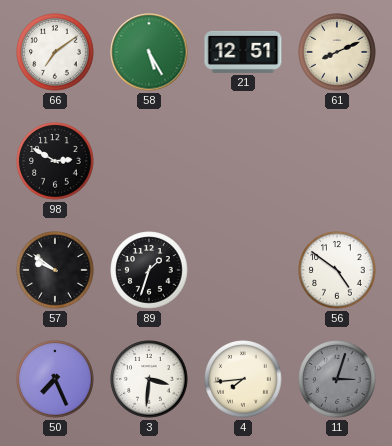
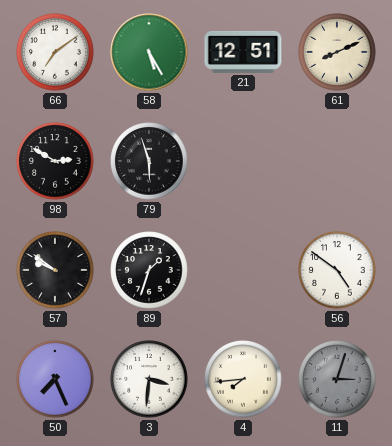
79: none -> 5:57 (149, 161)
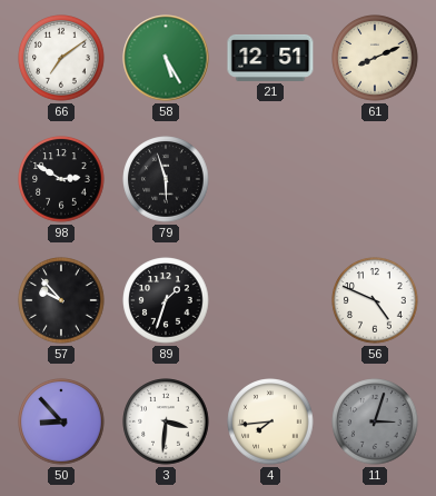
57: 9:51 -> 9:53 (61, 300)
56: 4:51 -> 4:49 (375, 300)
50: 7:26 -> 8:53 (61, 421)
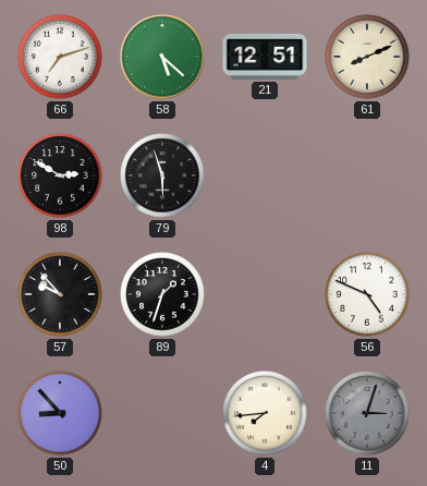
66: 7:09 -> 7:12 (60, 57)
58: 5:25 -> 5:22 (162, 57)
3: 3:31 -> none (166, 421)
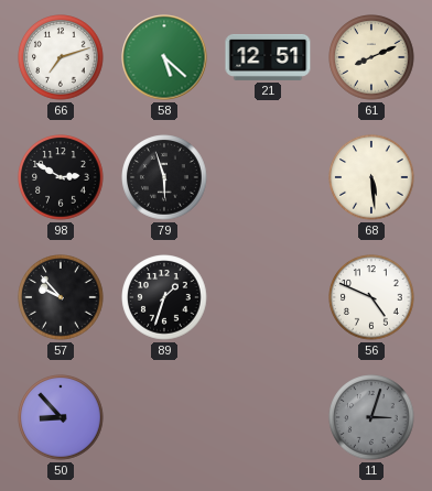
68: none -> 5:29 (371, 177)
4: 7:44 -> none (265, 413)
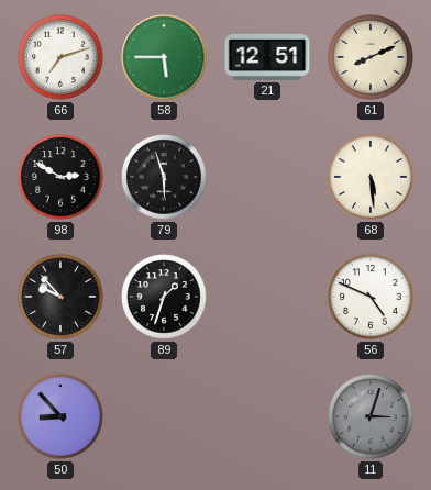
58: 5:22 -> 5:45 (164, 57)
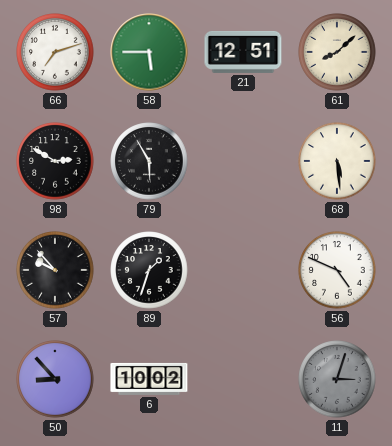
61: 8:11 -> 8:08 (337, 52)
79: 5:57 -> 5:55 (149, 161)
6: none -> 10:02 (149, 379)
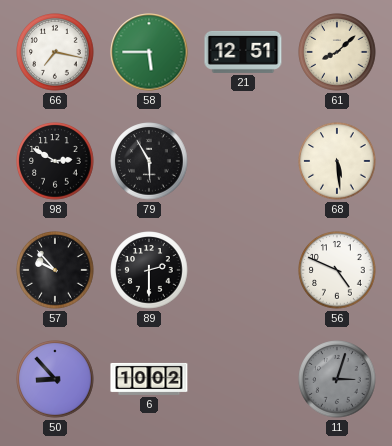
66: 7:12 -> 7:17 (55, 52)
89: 1:33 -> 2:30 (149, 270)
